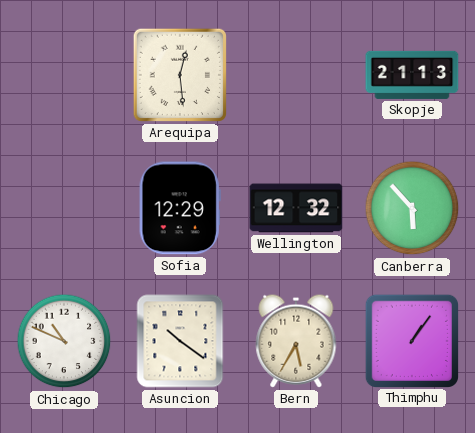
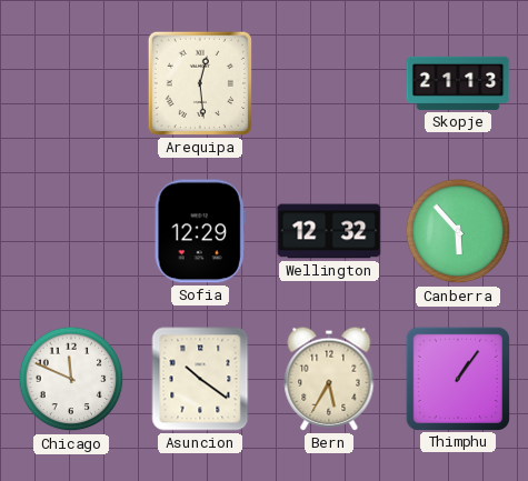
Chicago: 10:49 -> 11:49 (71, 379)
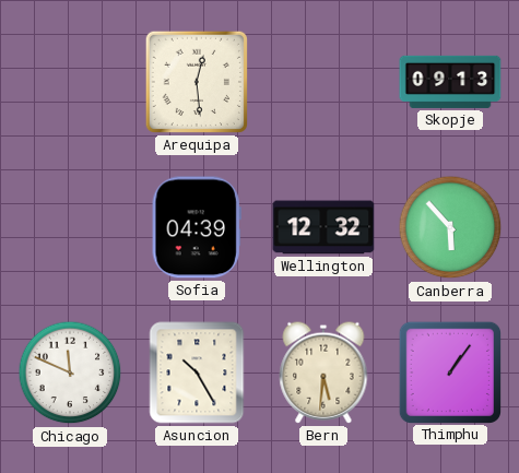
Skopje: 21:13 -> 09:13 (450, 82)
Sofia: 12:29 -> 04:39 (197, 227)
Asuncion: 10:21 -> 10:25 (197, 373)
Bern: 5:35 -> 5:31 (323, 373)
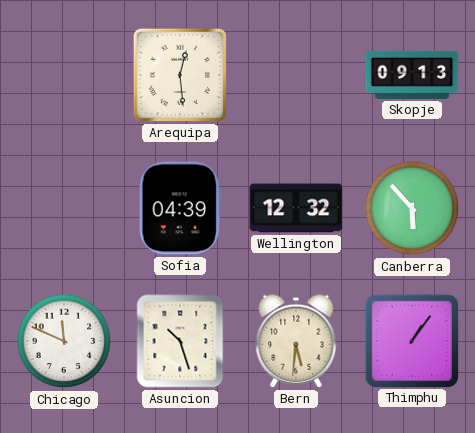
Asuncion: 10:25 -> 10:27 (180, 341)
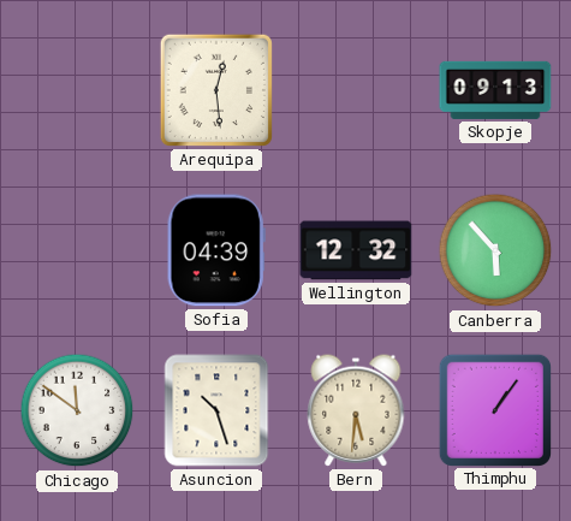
Chicago: 11:49 -> 11:51 (77, 410)
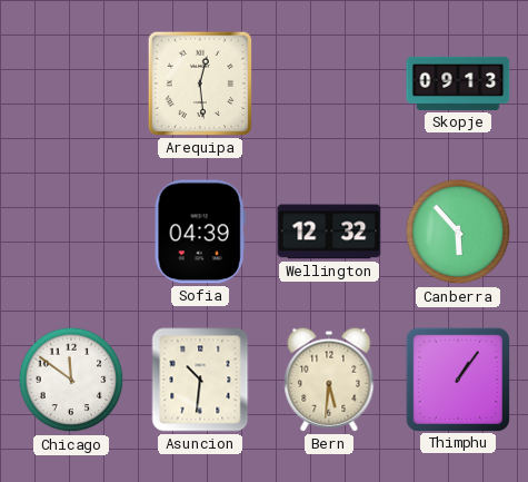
Asuncion: 10:27 -> 10:31 (200, 380)
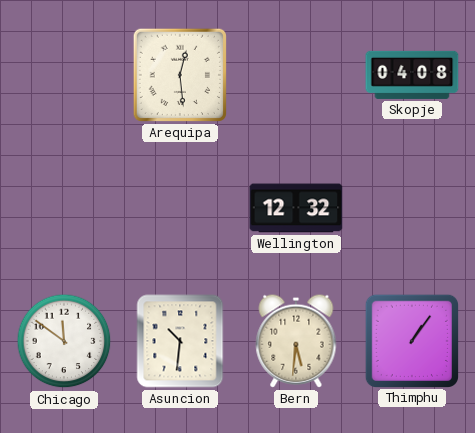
Skopje: 09:13 -> 04:08 (412, 75)
Sofia: 04:39 -> none (200, 232)
Canberra: 5:53 -> none (458, 232)
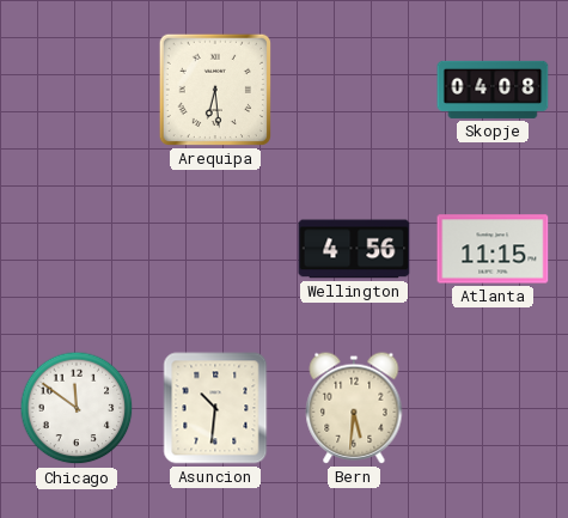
Arequipa: 12:29 -> 6:29 (215, 90)
Wellington: 12:32 -> 4:56 (354, 249)
Atlanta: none -> 11:15 (493, 249)
Thimphu: 1:06 -> none (411, 340)
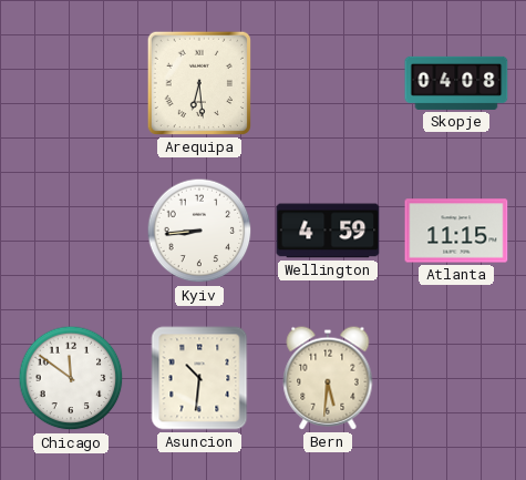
Kyiv: none -> 8:44 (199, 231)
Wellington: 4:56 -> 4:59 (328, 231)
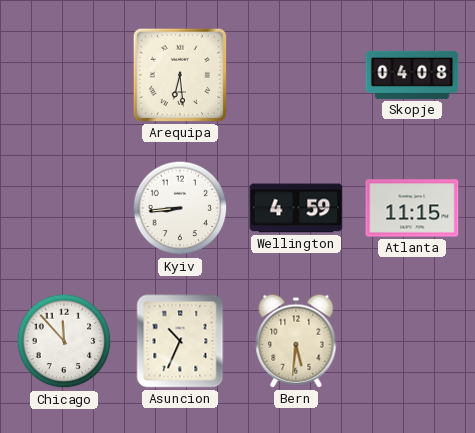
Chicago: 11:51 -> 11:53 (64, 341)
Asuncion: 10:31 -> 10:34 (180, 341)
